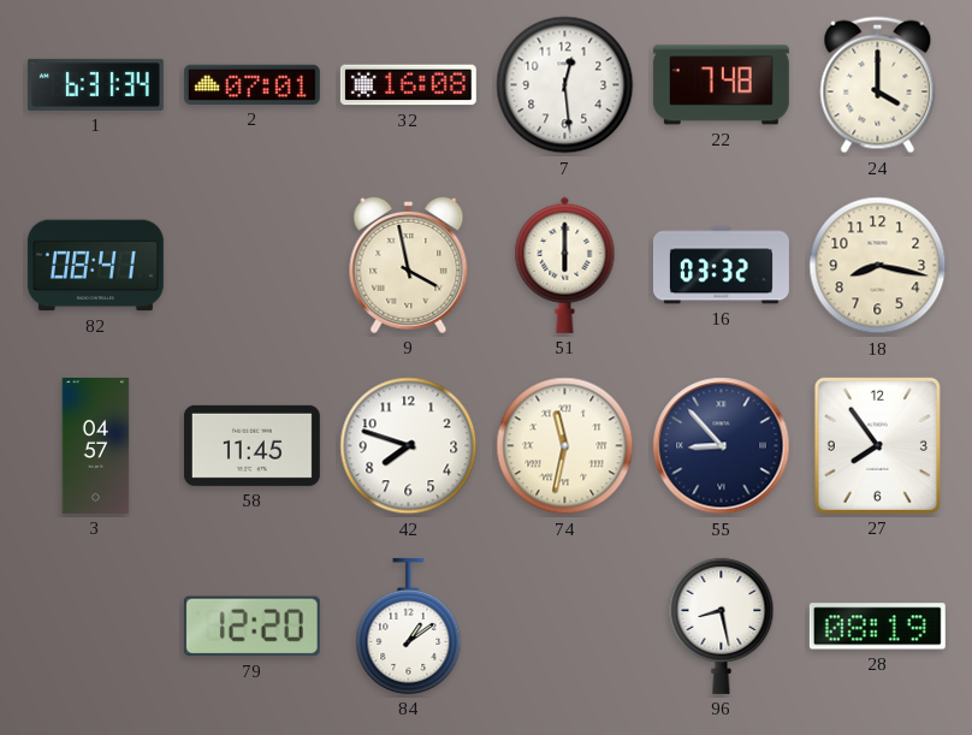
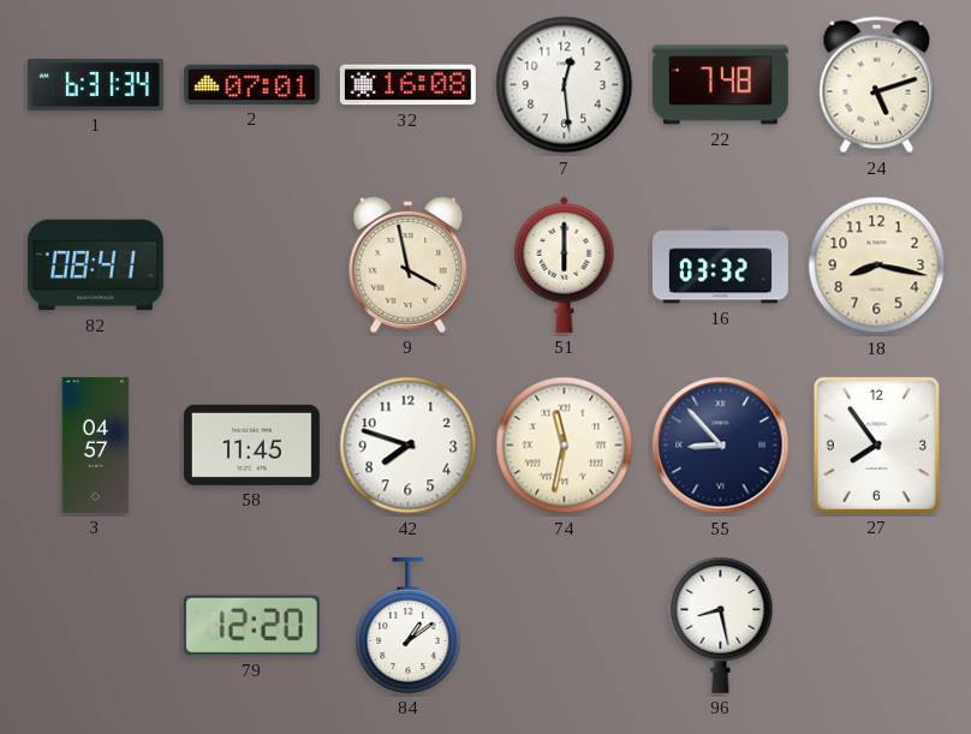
24: 4:00 -> 5:12 (877, 85)
28: 08:19 -> none (877, 627)
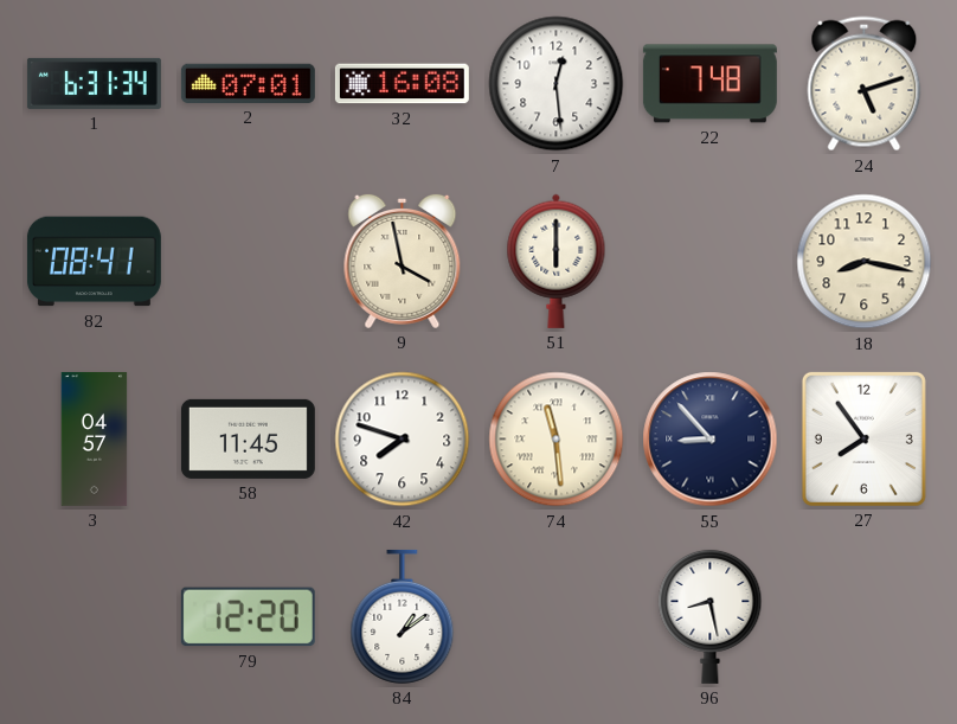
16: 03:32 -> none (720, 265)
74: 11:32 -> 11:29 (557, 440)
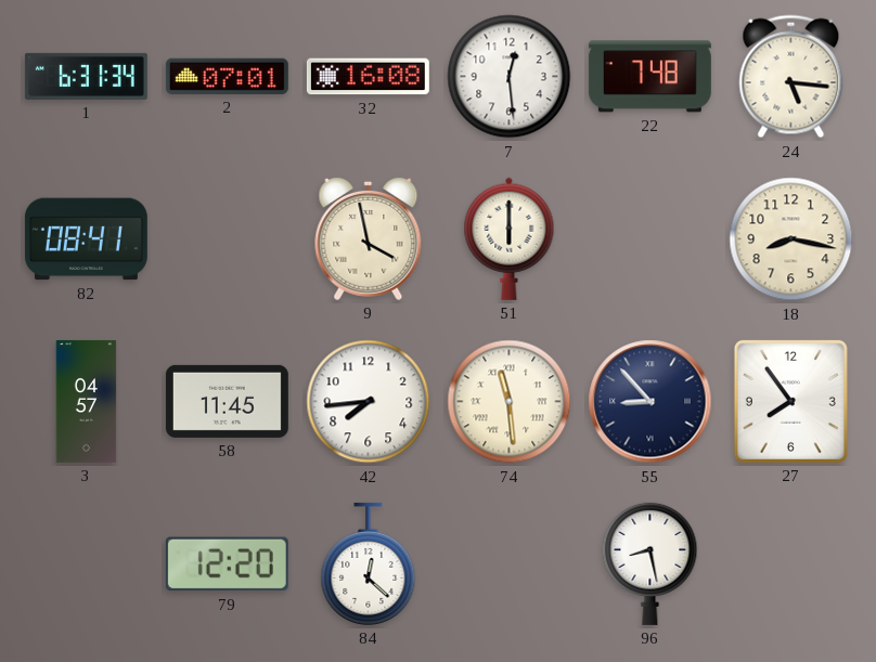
24: 5:12 -> 5:16 (791, 77)
42: 7:48 -> 7:44 (369, 402)
84: 1:09 -> 12:22 (369, 563)
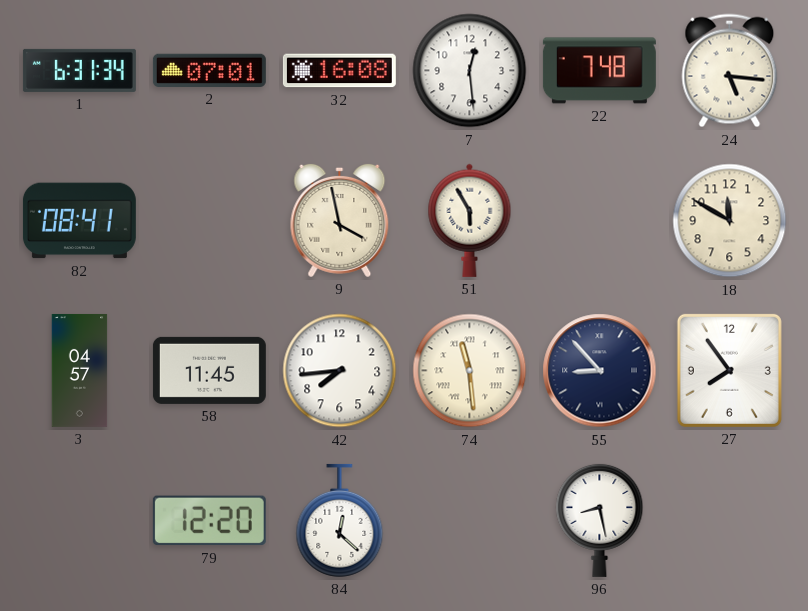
51: 6:00 -> 5:55 (470, 220)
18: 8:17 -> 11:50 (730, 221)
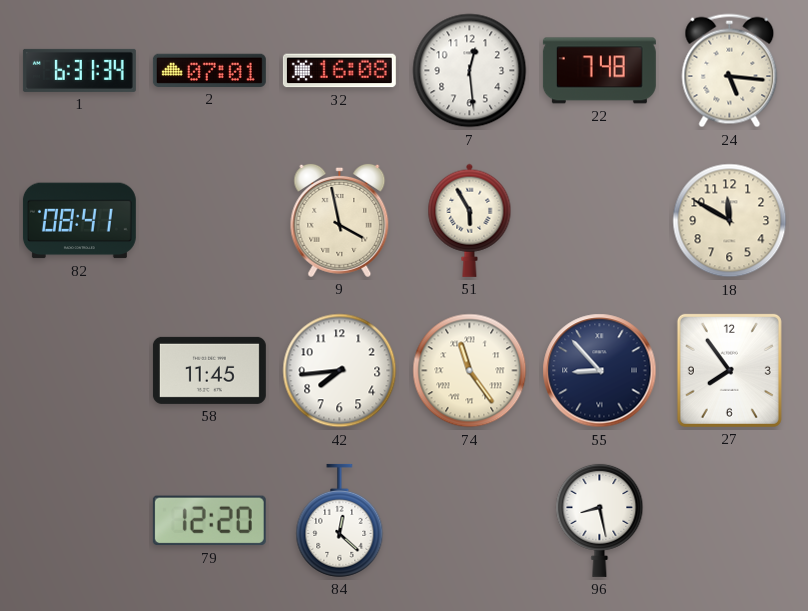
3: 04:57 -> none (80, 370)
74: 11:29 -> 11:24 (470, 371)
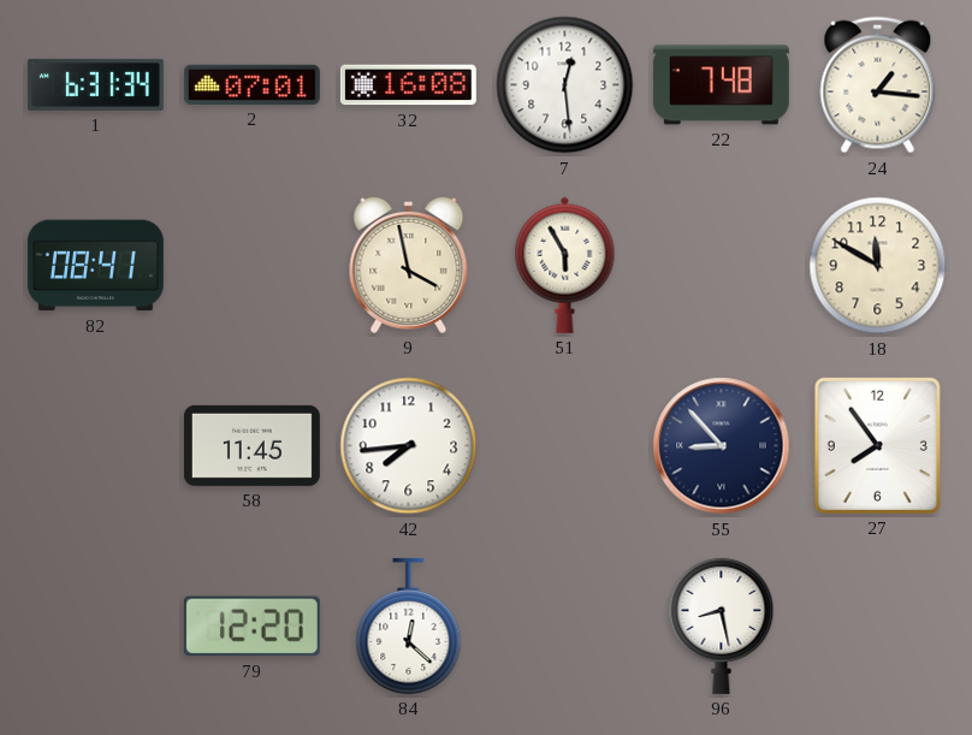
24: 5:16 -> 1:16 (878, 85)
74: 11:24 -> none (470, 371)
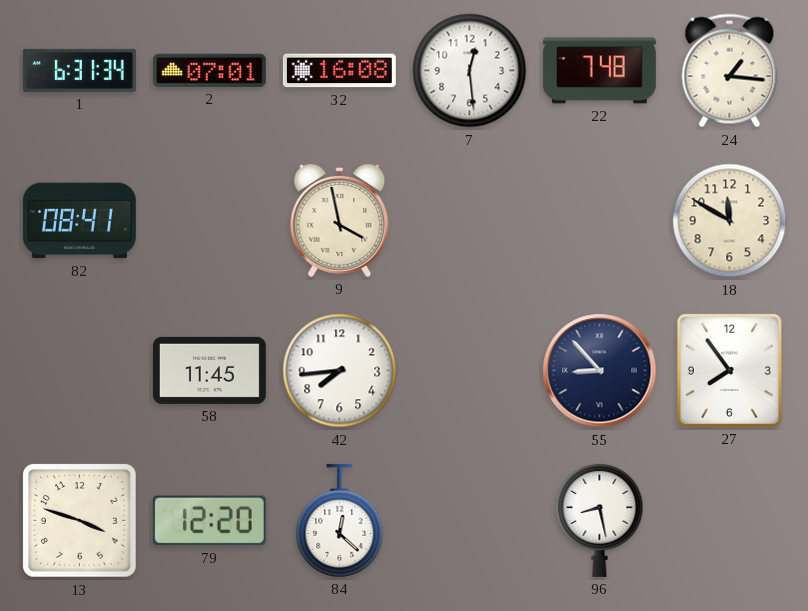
51: 5:55 -> none (565, 265)
13: none -> 3:48 (80, 521)
